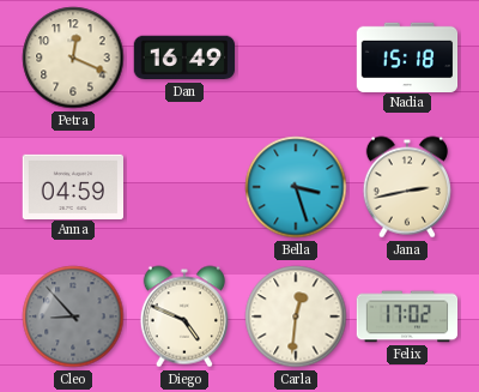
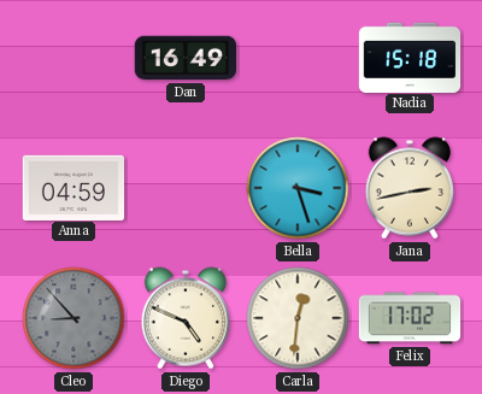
Petra: 12:19 -> none (73, 58)
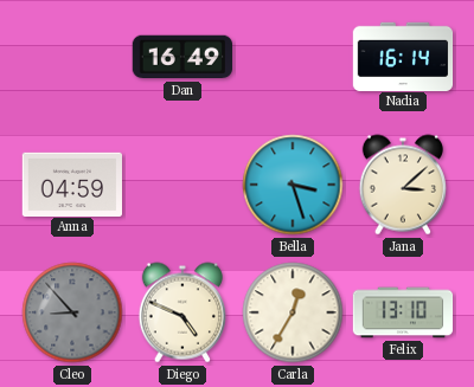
Nadia: 15:18 -> 16:14 (403, 56)
Jana: 2:43 -> 3:08 (402, 185)
Carla: 12:31 -> 12:35 (293, 312)
Felix: 17:02 -> 13:10 (403, 312)
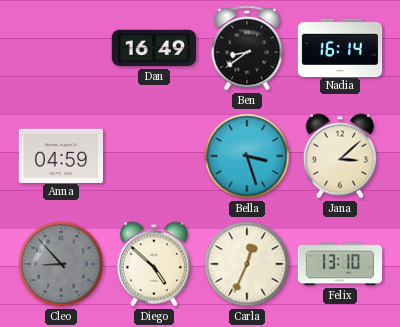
Ben: none -> 8:39 (247, 48)
Diego: 4:49 -> 4:52 (153, 264)
Carla: 12:35 -> 12:34 (247, 264)
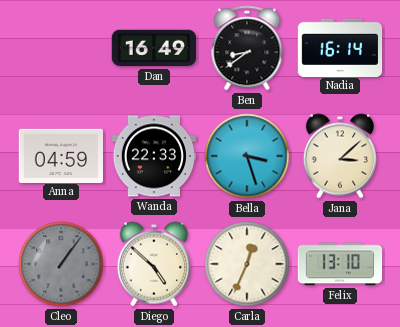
Wanda: none -> 22:33 (153, 156)
Cleo: 8:53 -> 1:06 (61, 264)
